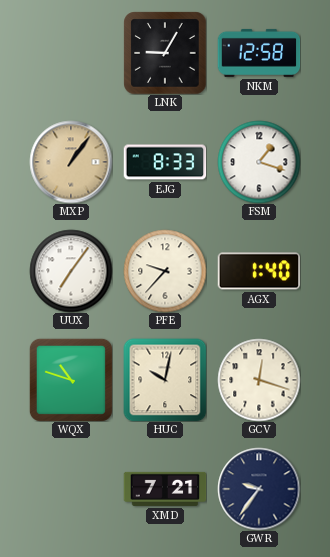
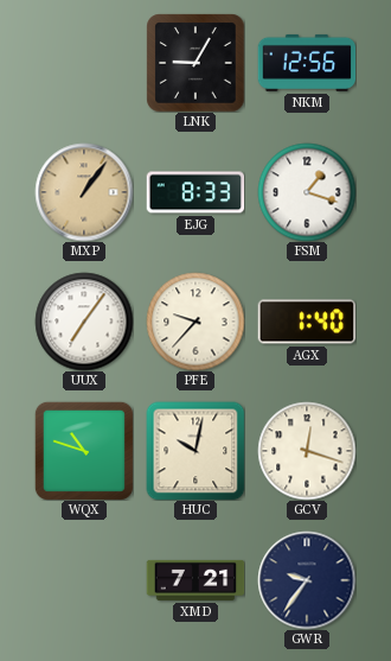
NKM: 12:58 -> 12:56 (307, 63)
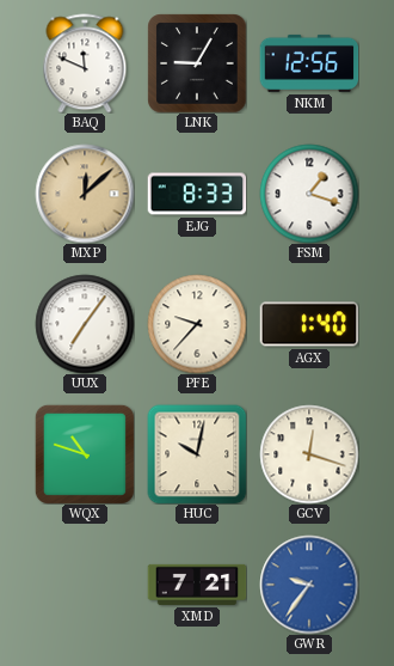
BAQ: none -> 11:49 (85, 63)
MXP: 1:06 -> 12:08 (85, 194)
GWR dial: navy -> blue (309, 585)
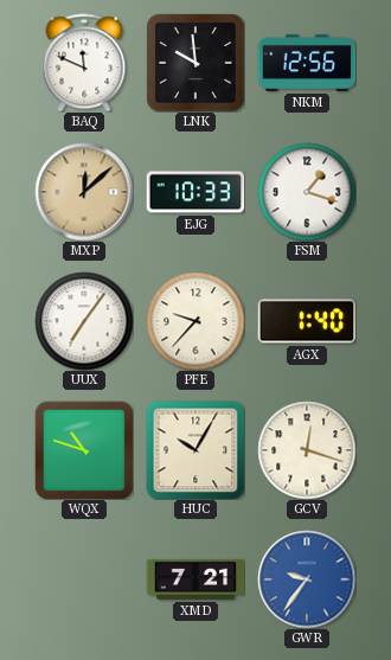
LNK: 9:05 -> 9:59 (195, 63)
EJG: 8:33 -> 10:33 (195, 192)
HUC: 10:02 -> 10:05 (195, 450)
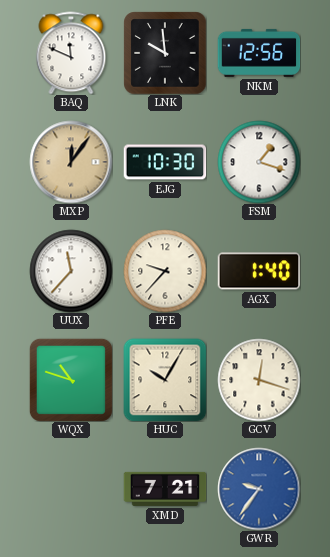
MXP: 12:08 -> 12:06 (71, 162)
EJG: 10:33 -> 10:30 (165, 162)
UUX: 7:06 -> 11:37 (71, 271)
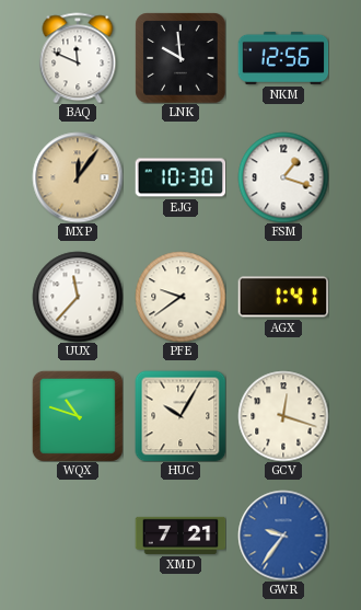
PFE: 9:37 -> 9:39 (180, 297)
AGX: 1:40 -> 1:41 (283, 297)
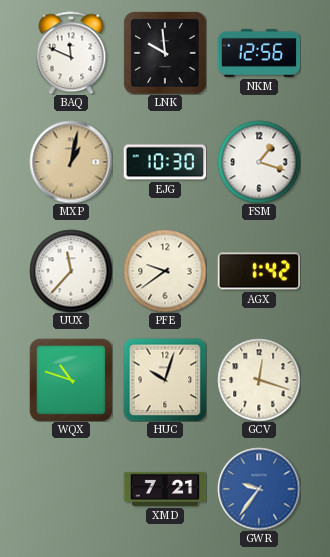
MXP: 12:06 -> 1:02 (71, 162)
AGX: 1:41 -> 1:42 (259, 271)
HUC: 10:05 -> 10:03 (165, 380)
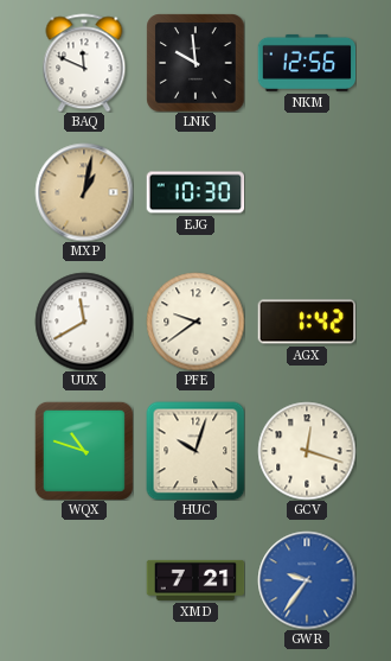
FSM: 1:18 -> none (259, 162)
UUX: 11:37 -> 11:40 (84, 322)
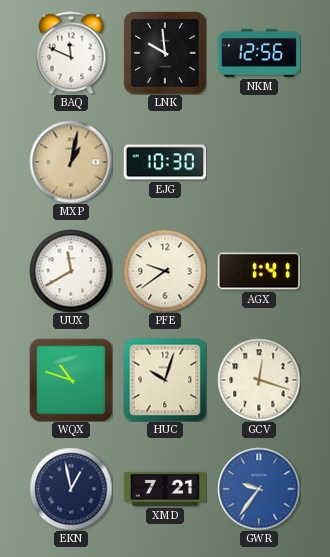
AGX: 1:42 -> 1:41 (259, 271)
EKN: none -> 12:58 (71, 489)
